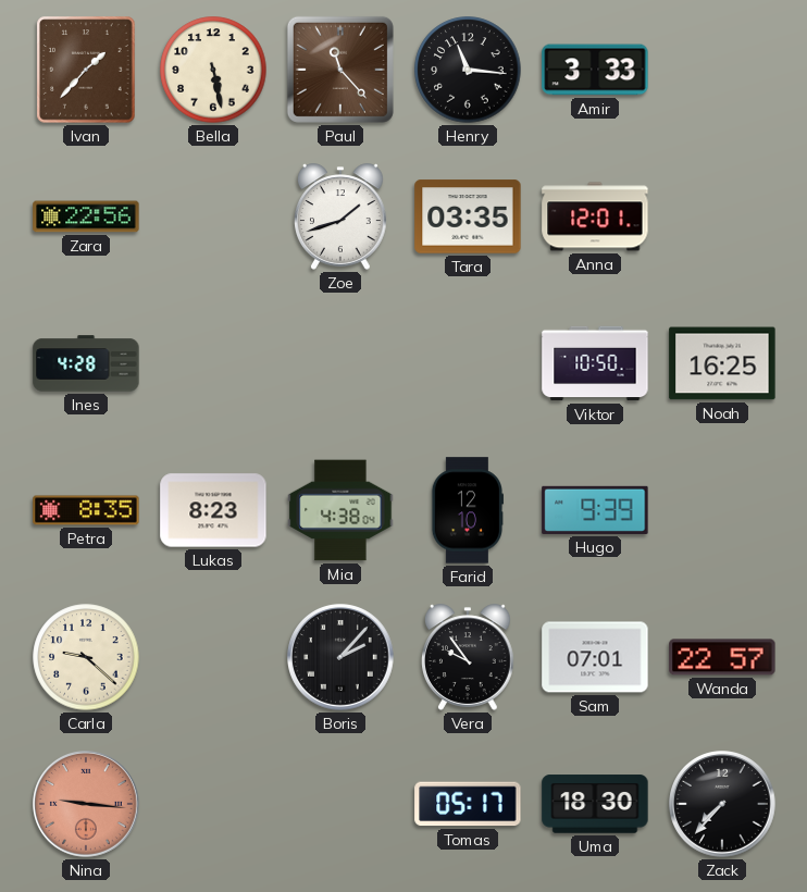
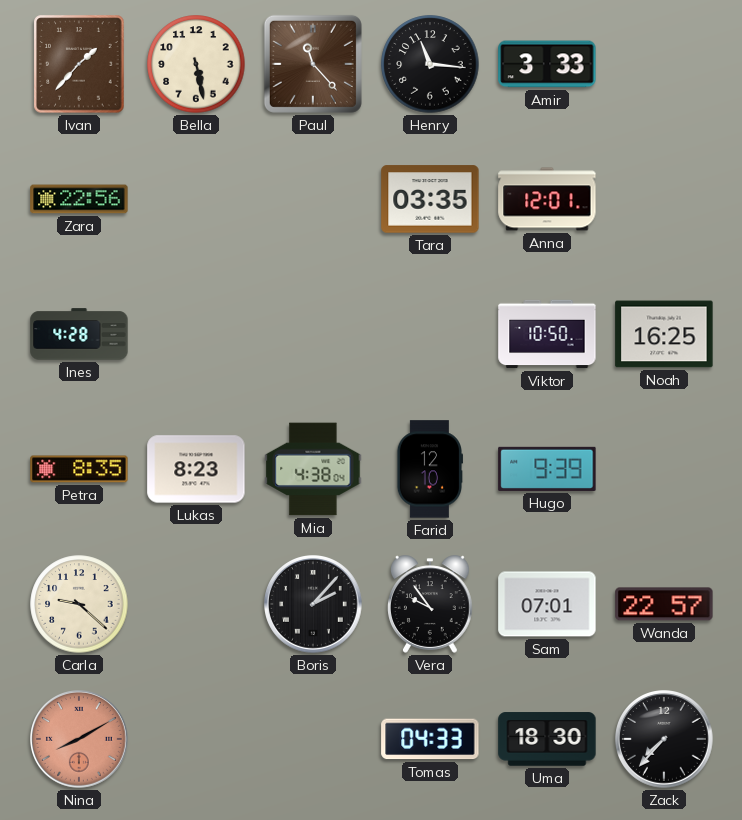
Zoe: 1:42 -> none (342, 216)
Nina: 9:16 -> 8:10 (79, 739)
Tomas: 05:17 -> 04:33 (430, 739)
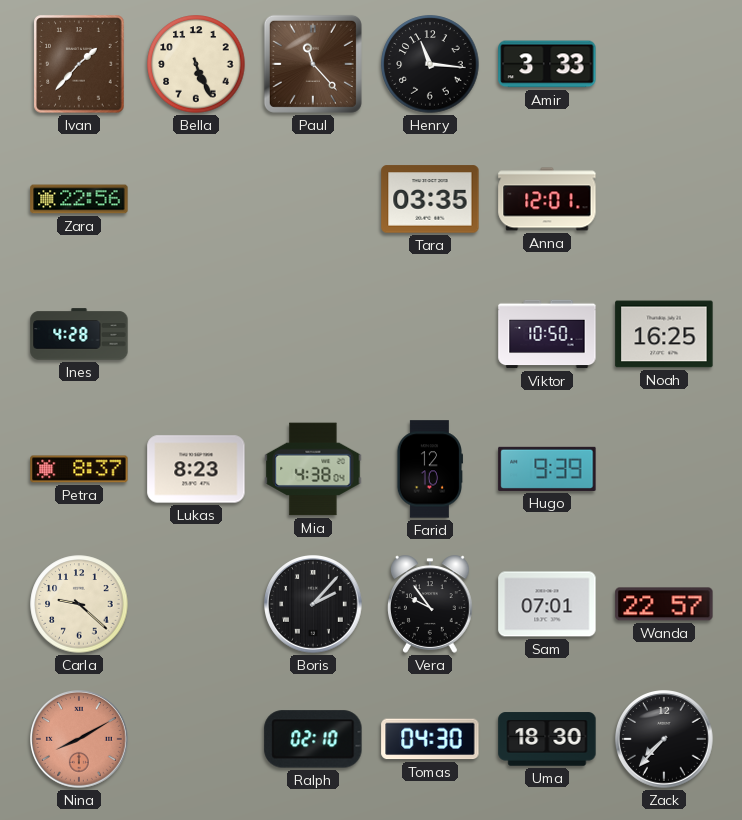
Bella: 5:28 -> 5:26 (196, 64)
Petra: 8:35 -> 8:37 (79, 469)
Ralph: none -> 02:10 (313, 739)
Tomas: 04:33 -> 04:30 (430, 739)
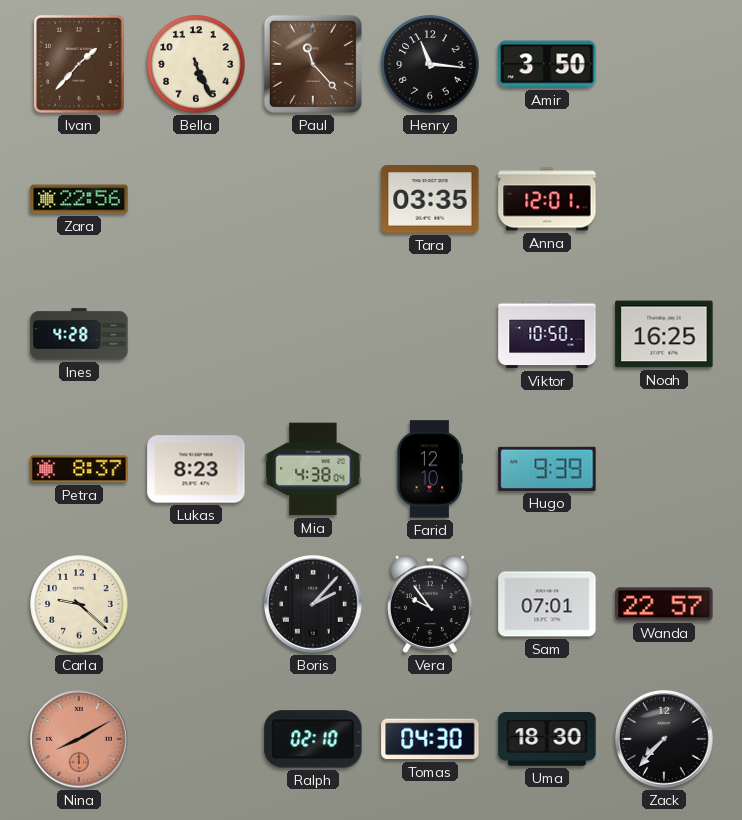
Amir: 3:33 -> 3:50 (547, 64)
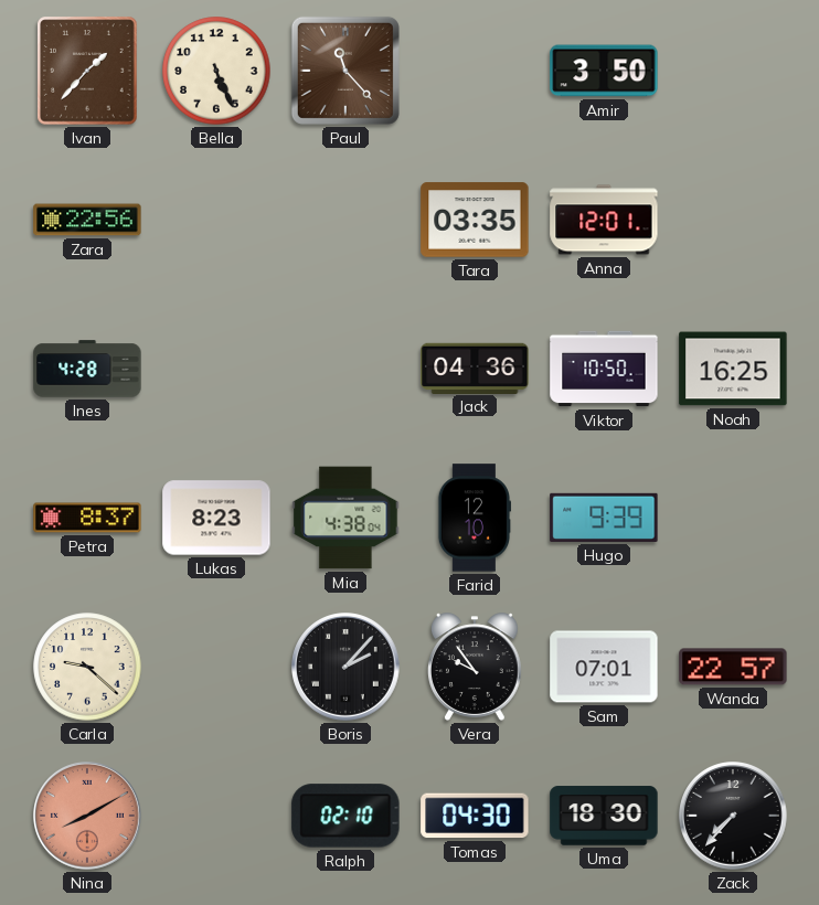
Henry: 11:16 -> none (430, 64)
Jack: none -> 04:36 (475, 368)
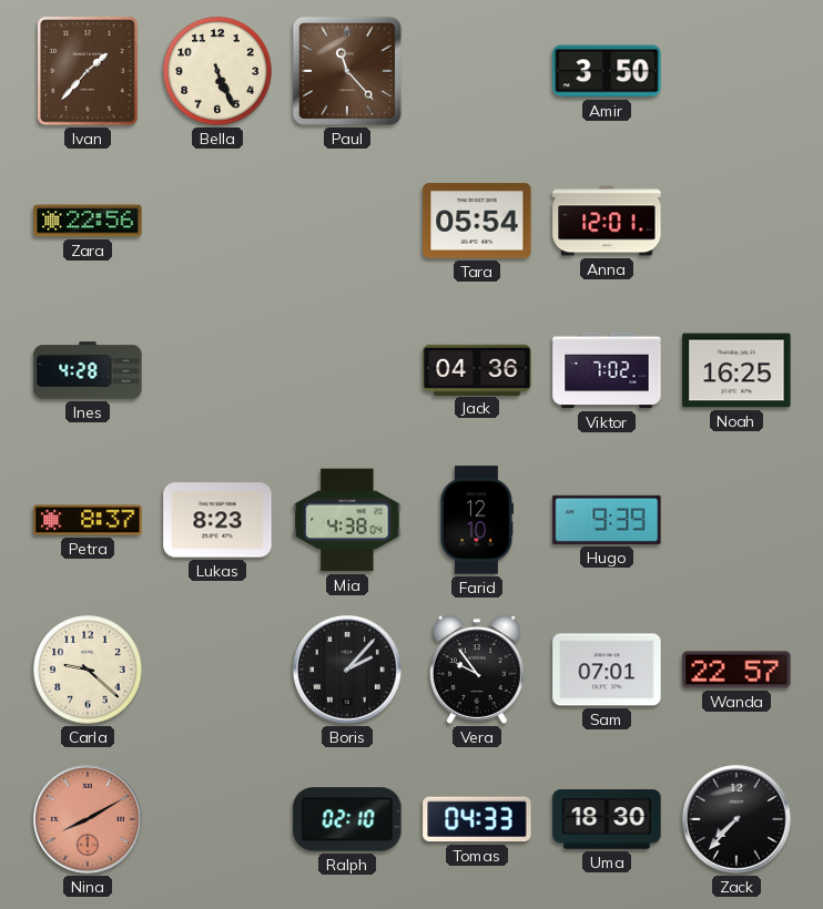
Tara: 03:35 -> 05:54 (477, 221)
Viktor: 10:50 -> 7:02 (607, 370)
Tomas: 04:30 -> 04:33 (477, 819)
